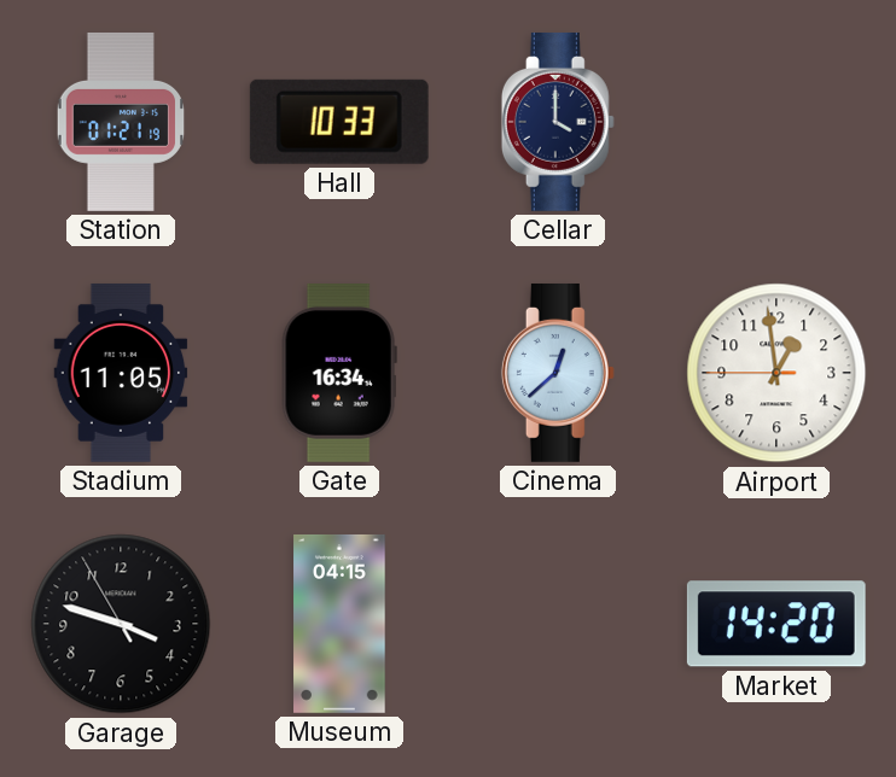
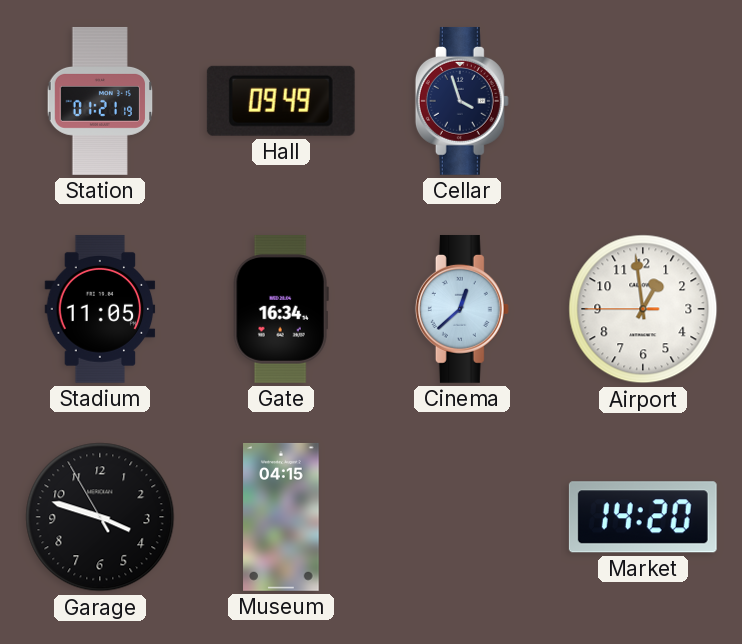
Hall: 10:33 -> 09:49 (281, 101)
Cellar: 4:00 -> 3:57 (462, 101)
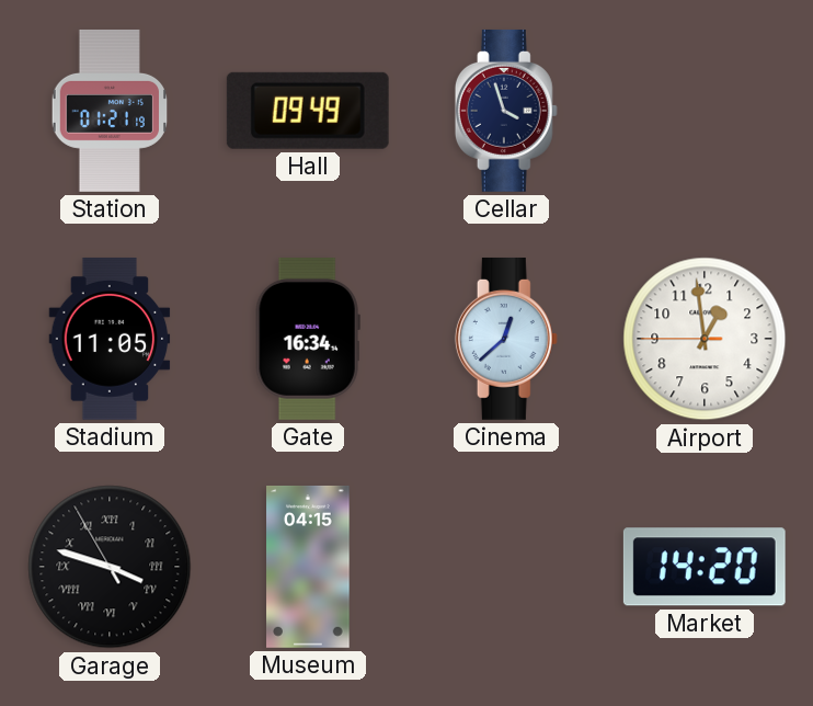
Garage numerals: Arabic -> Roman (110, 567)
